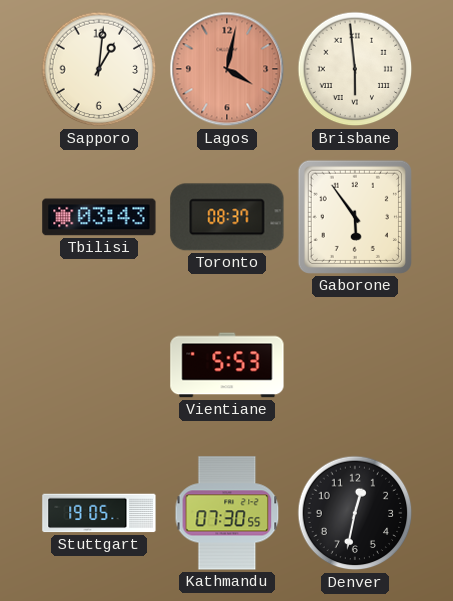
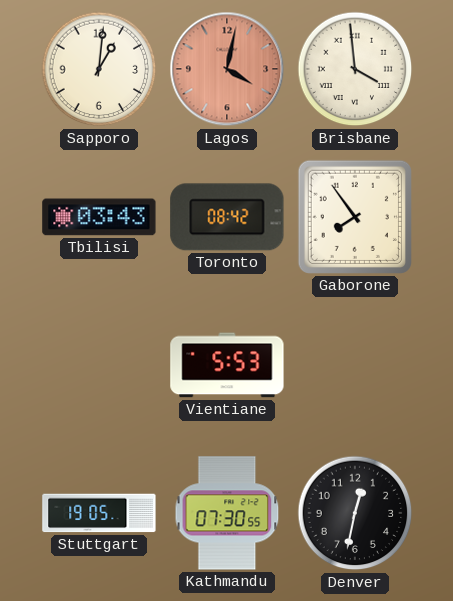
Brisbane: 5:59 -> 3:59 (355, 69)
Toronto: 08:37 -> 08:42 (227, 217)
Gaborone: 5:54 -> 7:54 (355, 217)
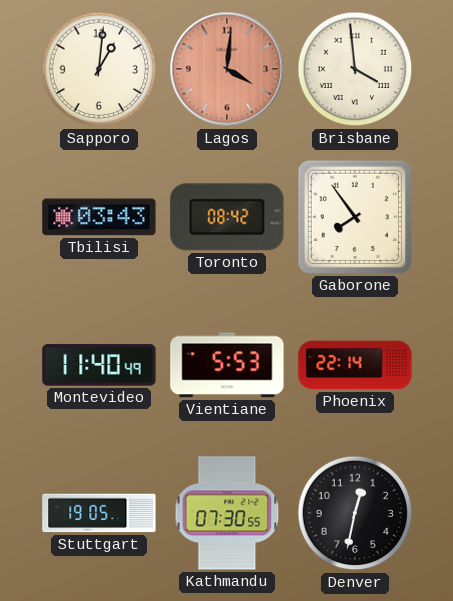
Lagos: 4:02 -> 4:01 (227, 69)
Montevideo: none -> 11:40 (99, 365)
Phoenix: none -> 22:14 (355, 365)
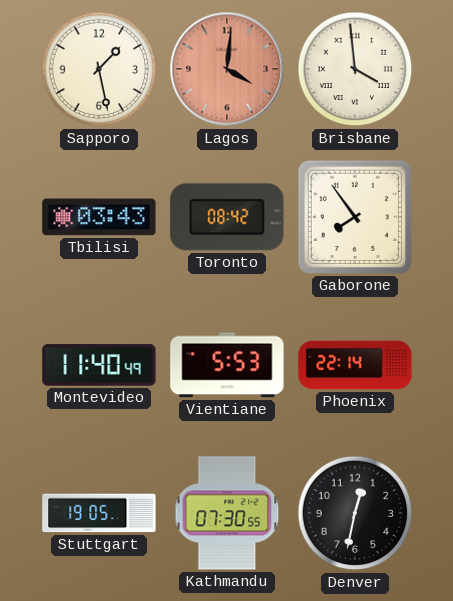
Sapporo: 1:01 -> 1:28 (99, 69)
